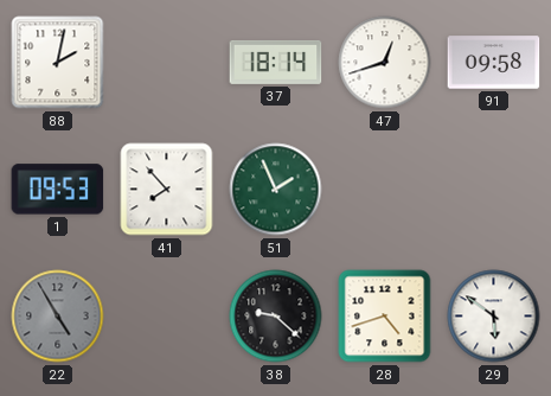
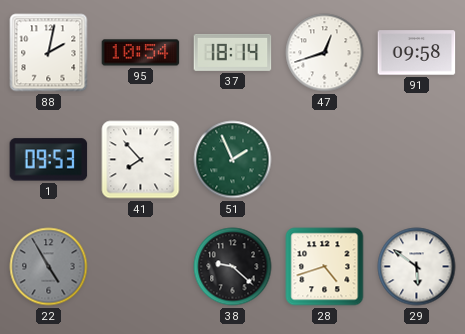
95: none -> 10:54 (141, 53)
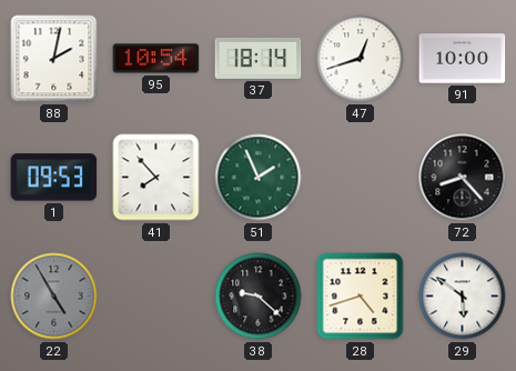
91: 09:58 -> 10:00 (463, 59)
72: none -> 8:23 (463, 178)
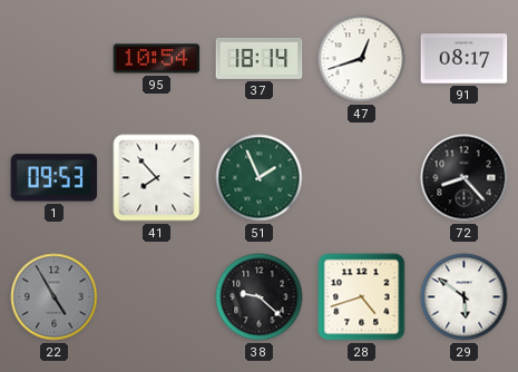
88: 2:02 -> none (54, 59)
91: 10:00 -> 08:17 (465, 59)
